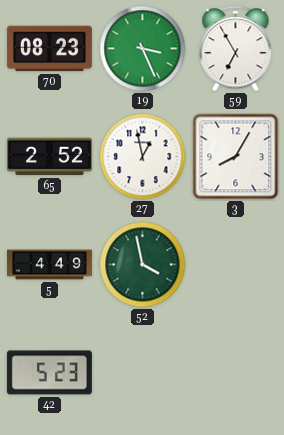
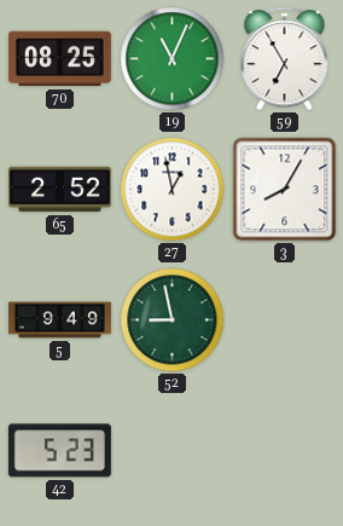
70: 08:23 -> 08:25 (59, 59)
19: 3:26 -> 11:04 (173, 59)
5: 4:49 -> 9:49 (59, 320)
52: 3:58 -> 8:58 (173, 320)
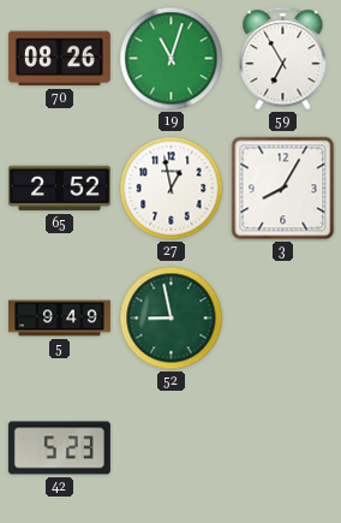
70: 08:25 -> 08:26 (59, 59)
19: 11:04 -> 11:03 (172, 59)
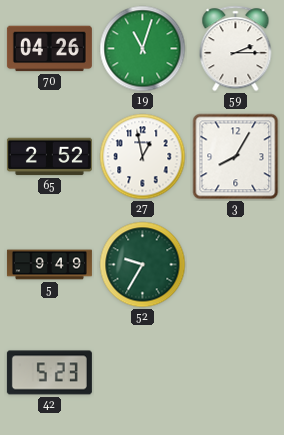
70: 08:26 -> 04:26 (49, 49)
59: 6:55 -> 2:15 (236, 49)
52: 8:58 -> 9:35 (143, 265)
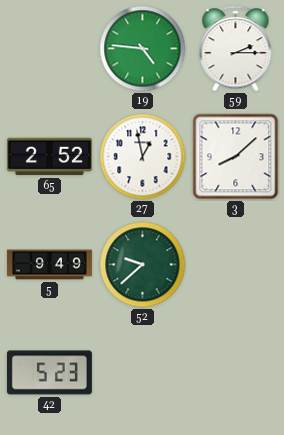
70: 04:26 -> none (49, 49)
19: 11:03 -> 4:46 (143, 49)
3: 8:05 -> 8:08 (236, 157)
52: 9:35 -> 9:38 (143, 265)
